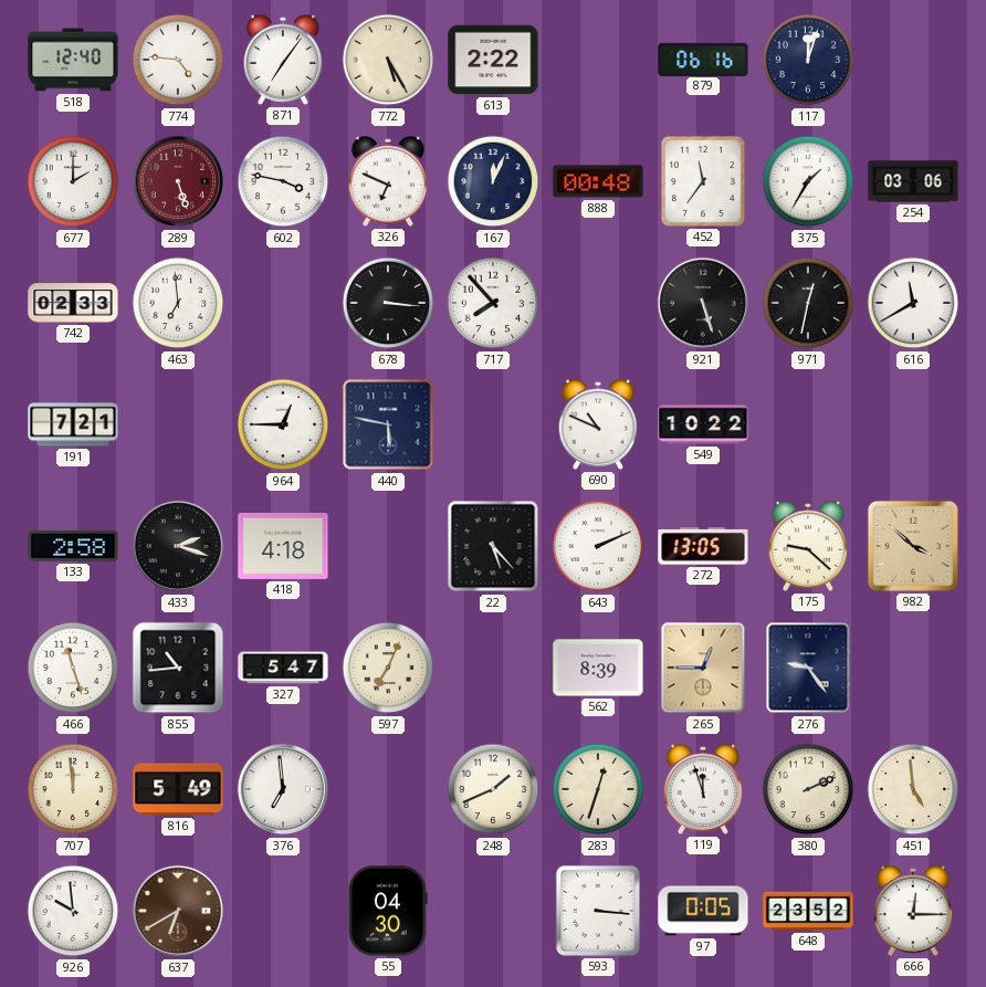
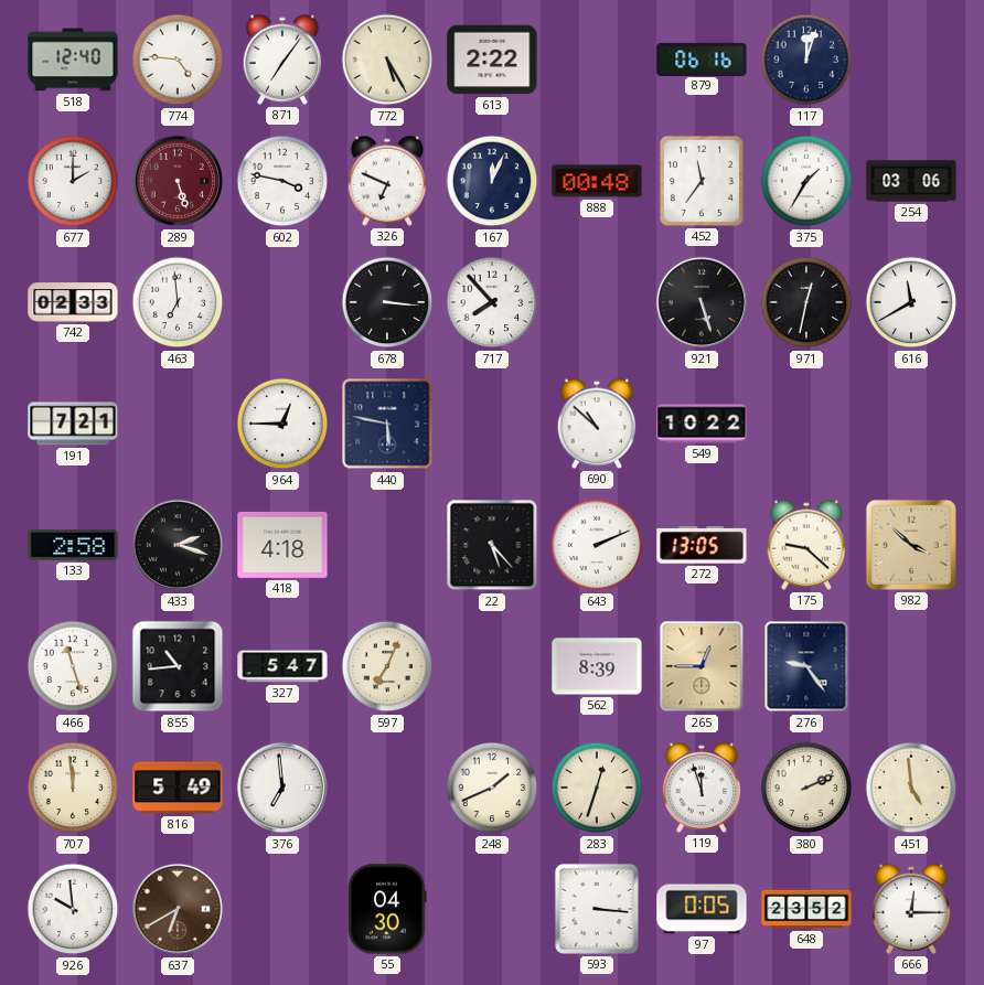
690: 10:49 -> 10:52 (597, 424)
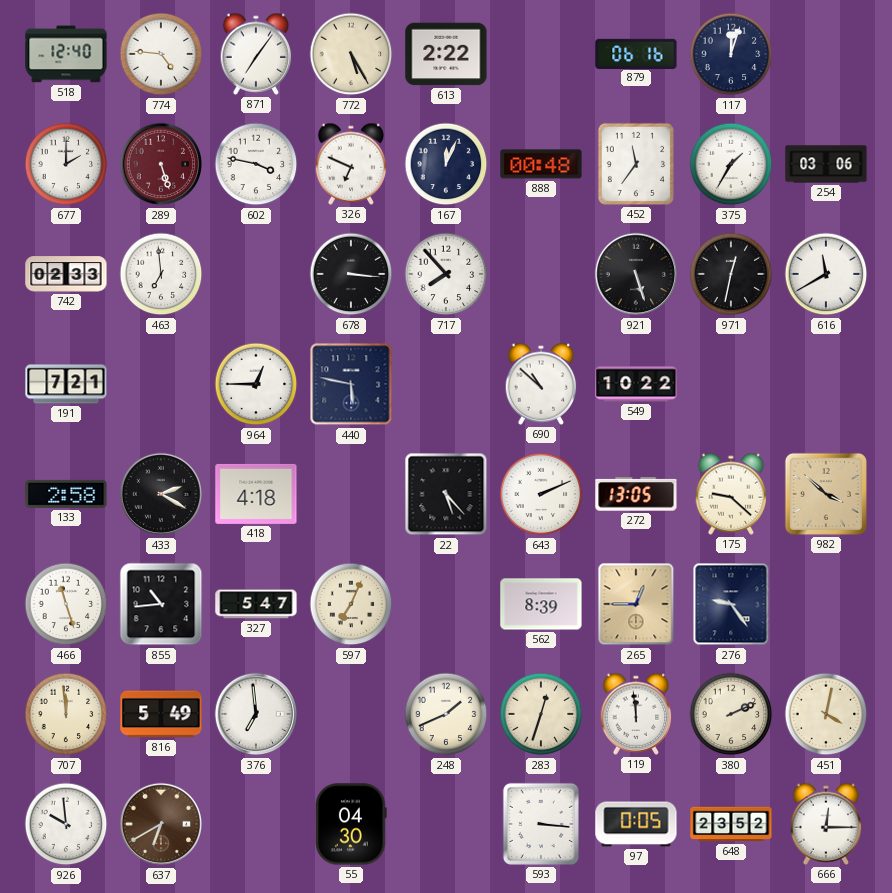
433: 2:18 -> 2:20 (161, 494)
119: 11:57 -> 11:59 (636, 714)
451: 4:59 -> 4:02 (826, 714)
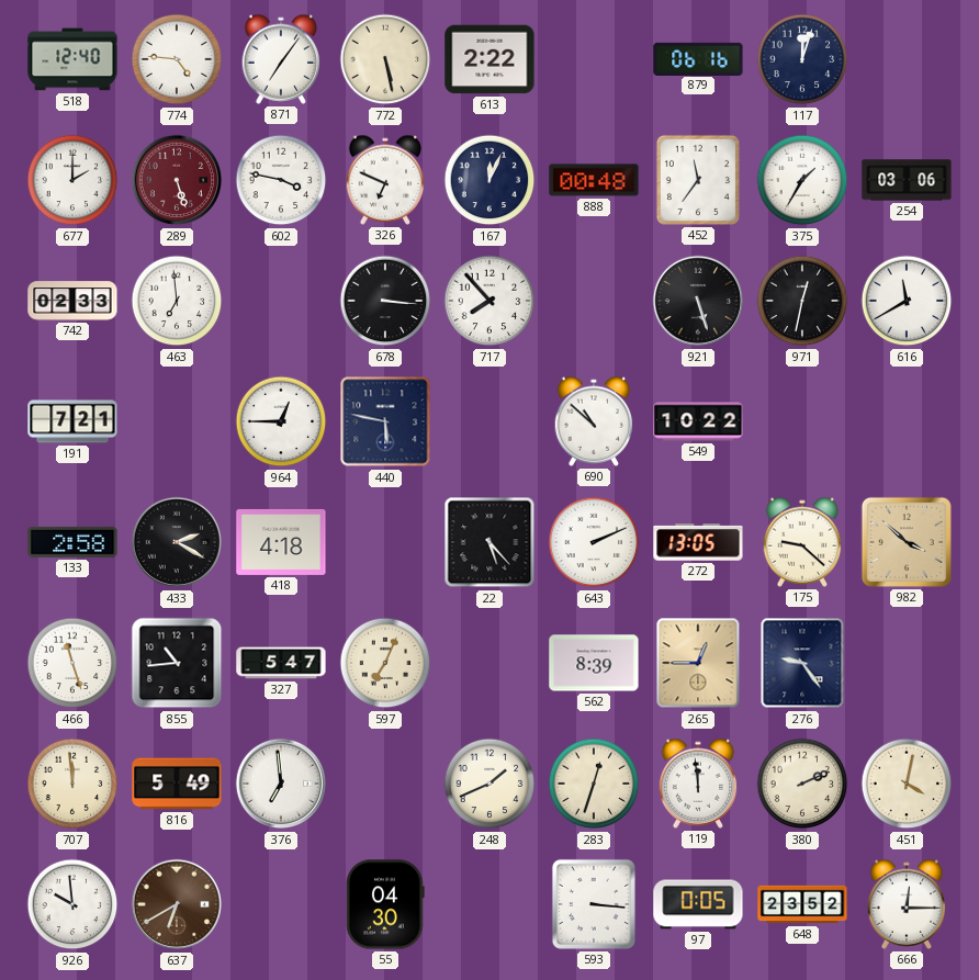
772: 5:25 -> 5:28 (385, 59)
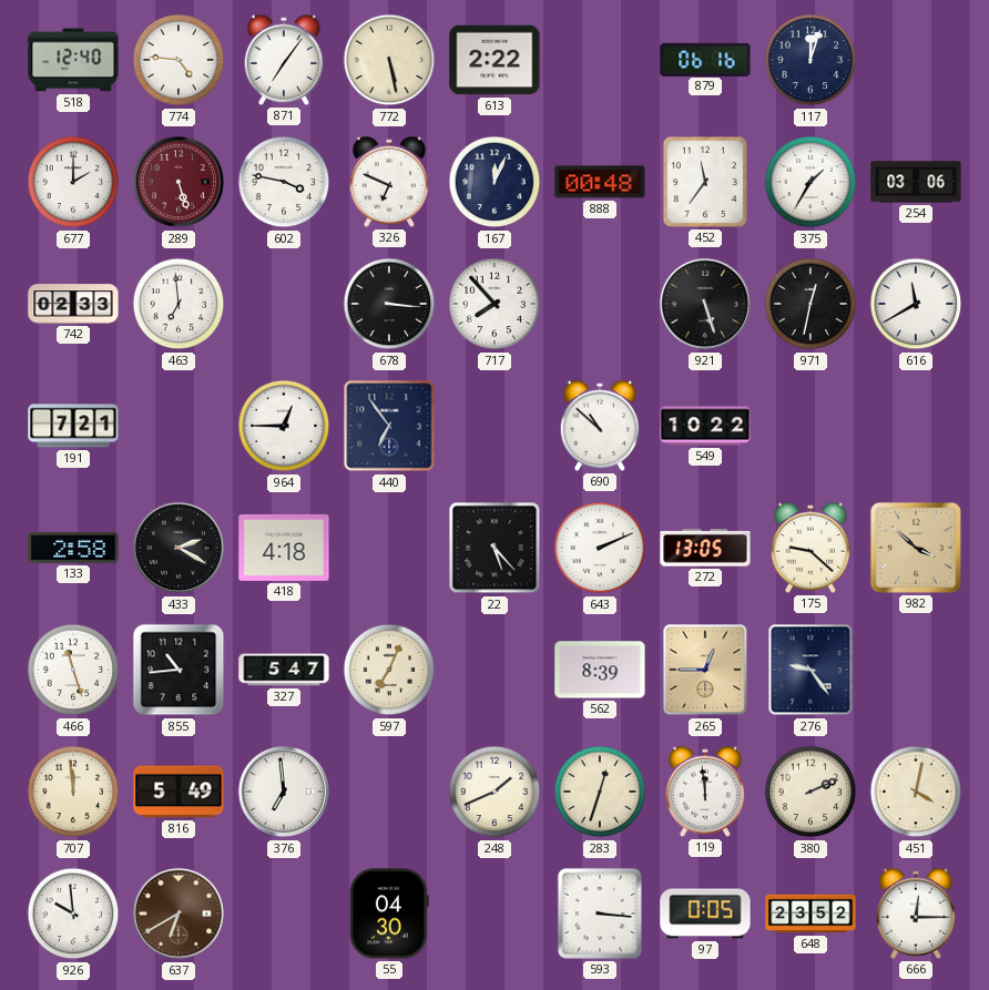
440: 5:47 -> 6:54 (389, 426)
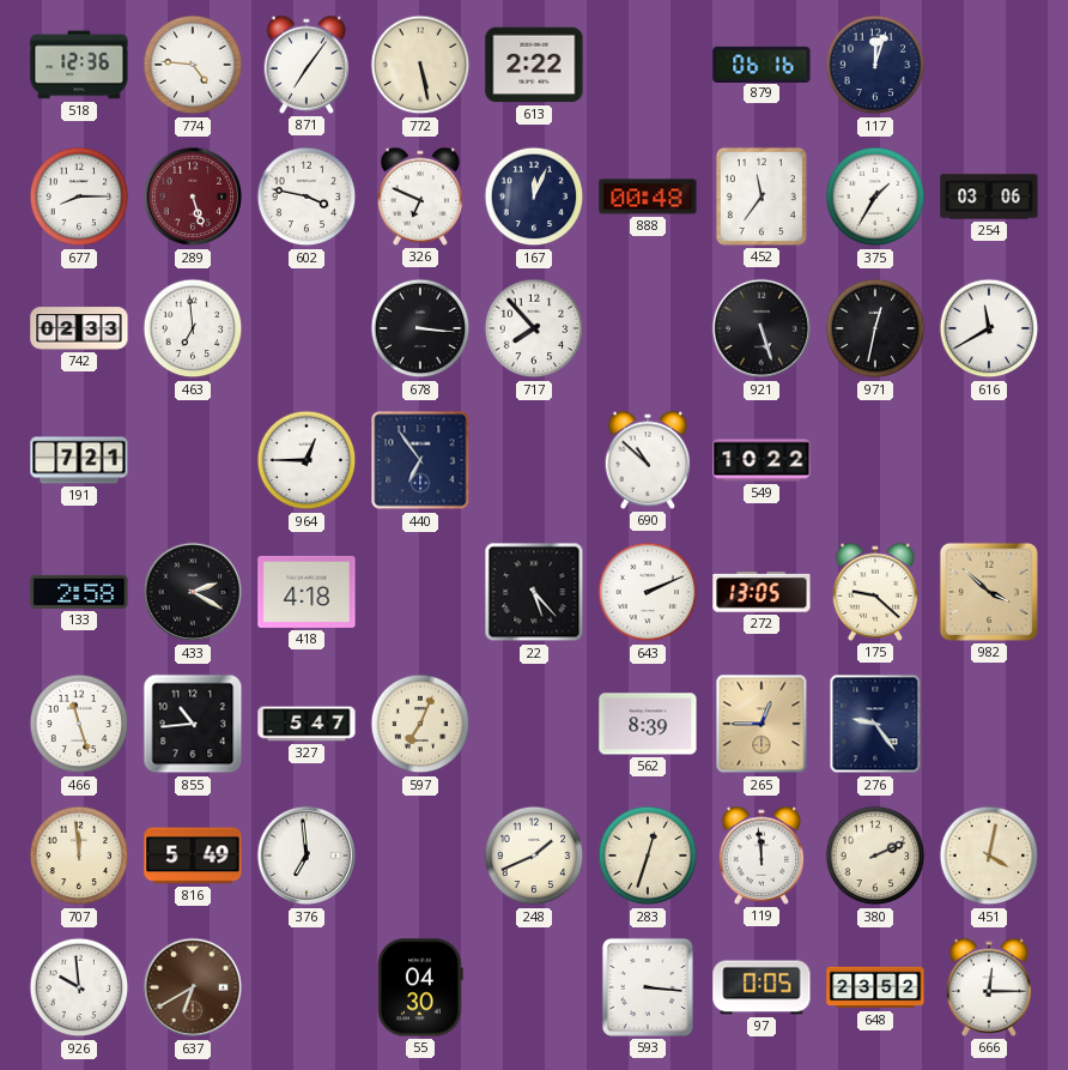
518: 12:40 -> 12:36 (79, 65)
677: 2:00 -> 8:15 (79, 197)
